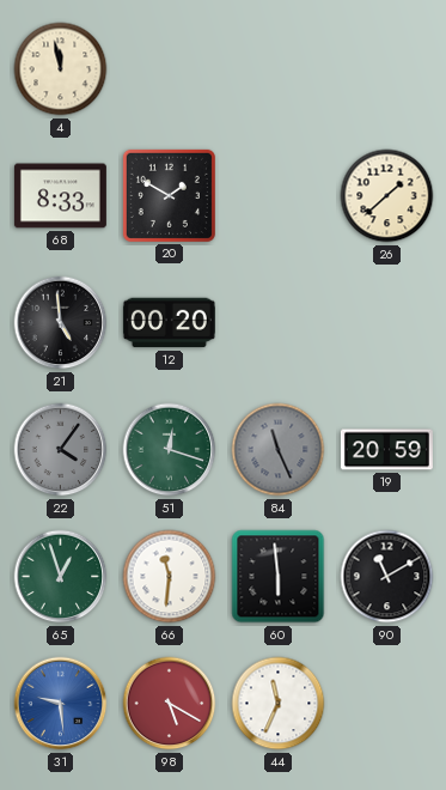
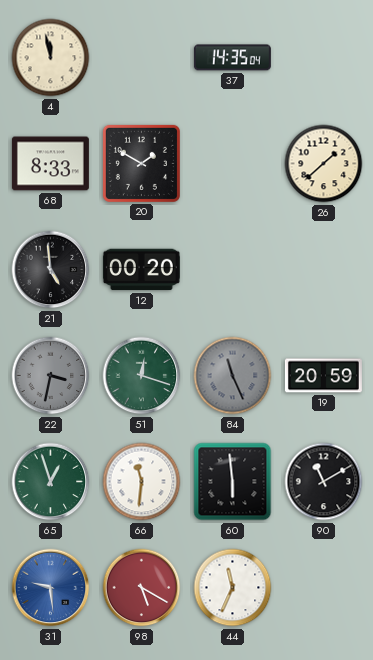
37: none -> 14:35 (232, 58)
22: 4:06 -> 3:32 (51, 376)
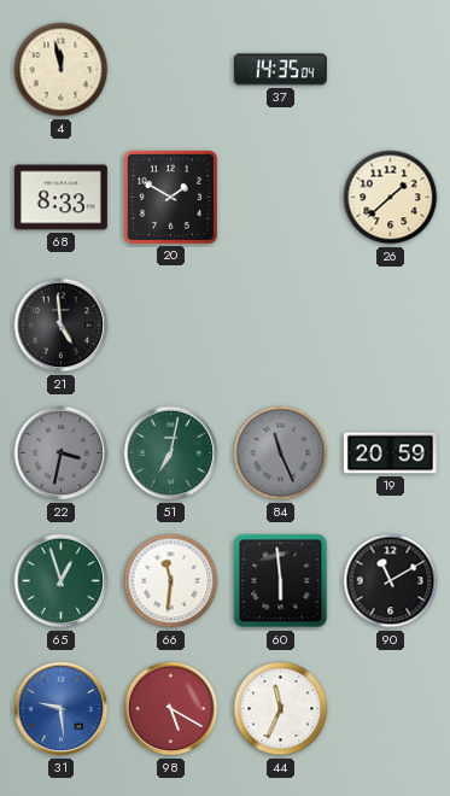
12: 00:20 -> none (141, 270)
51: 12:18 -> 7:02 (171, 453)
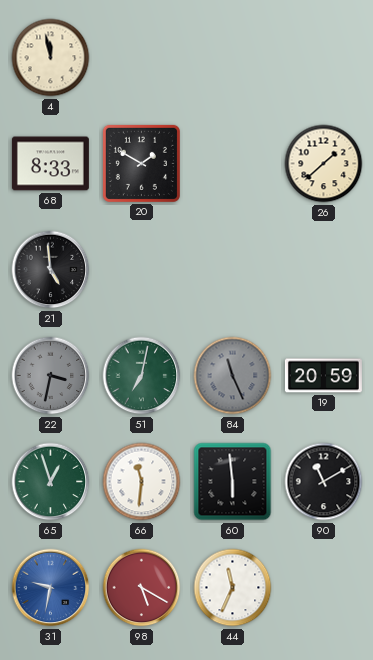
37: 14:35 -> none (280, 70)
31: 9:29 -> 9:32 (51, 588)
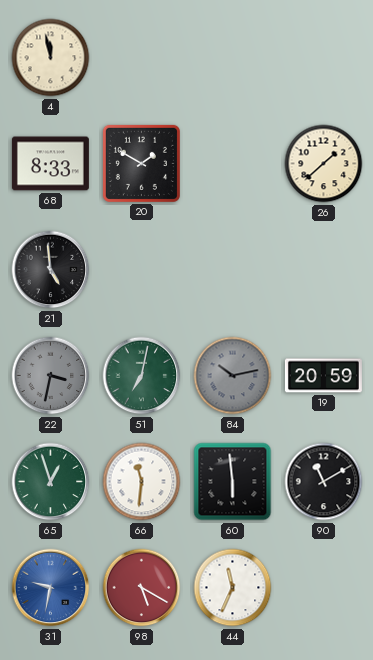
84: 11:26 -> 10:13 (233, 376)
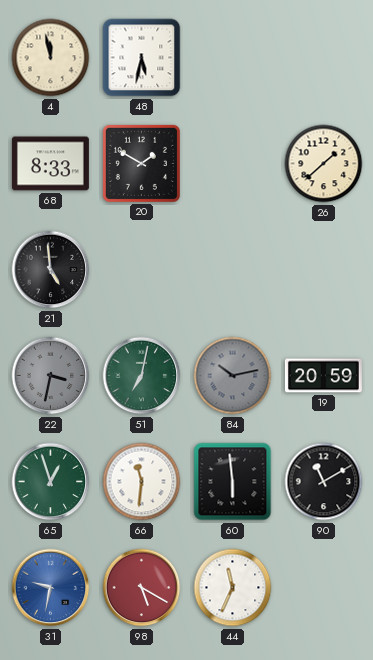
48: none -> 5:32 (142, 58)
